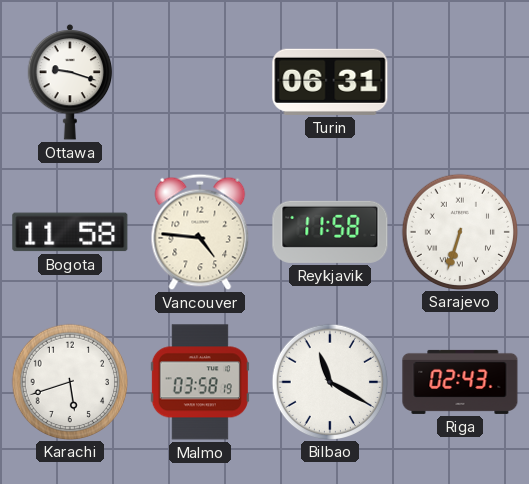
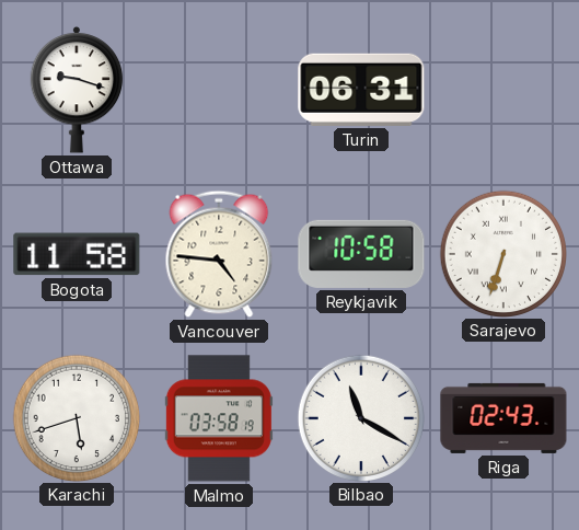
Reykjavik: 11:58 -> 10:58 (361, 254)
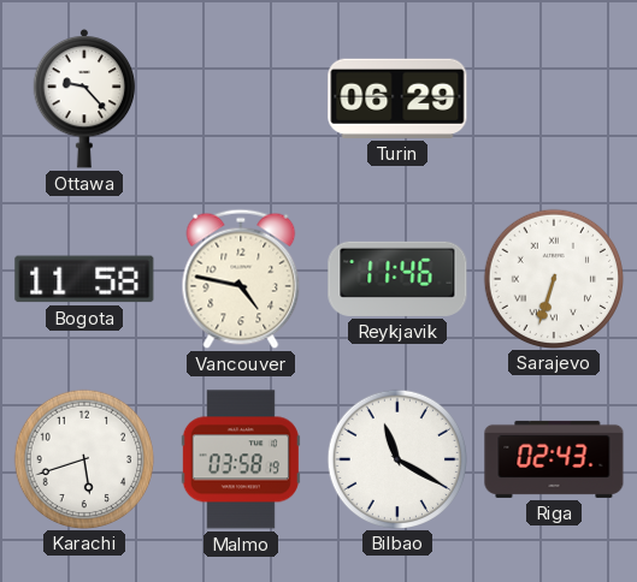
Ottawa: 9:18 -> 9:23 (84, 99)
Turin: 06:31 -> 06:29 (397, 99)
Vancouver: 4:46 -> 4:47 (241, 279)
Reykjavik: 10:58 -> 11:46 (397, 279)
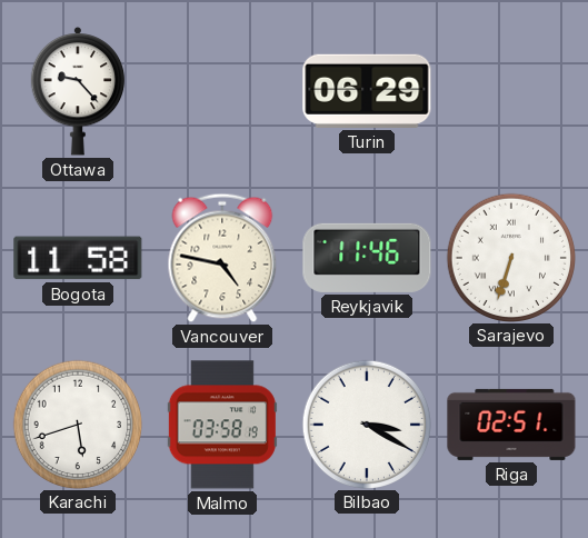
Bilbao: 11:20 -> 3:20 (366, 424)
Riga: 02:43 -> 02:51 (511, 425)
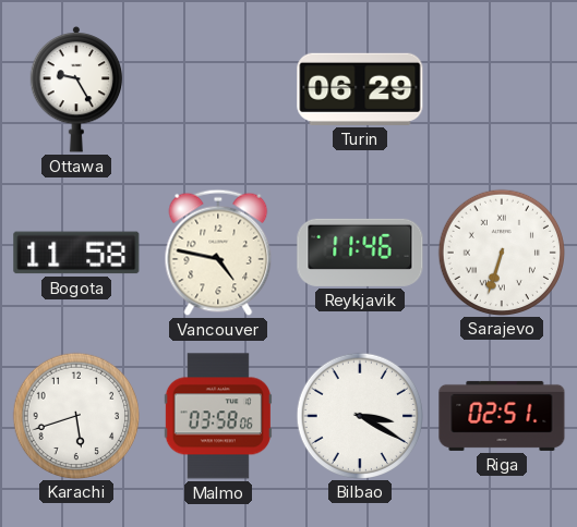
Ottawa: 9:23 -> 9:25 (76, 89)
Malmo: 03:58:19 -> 03:58:06 (218, 416)
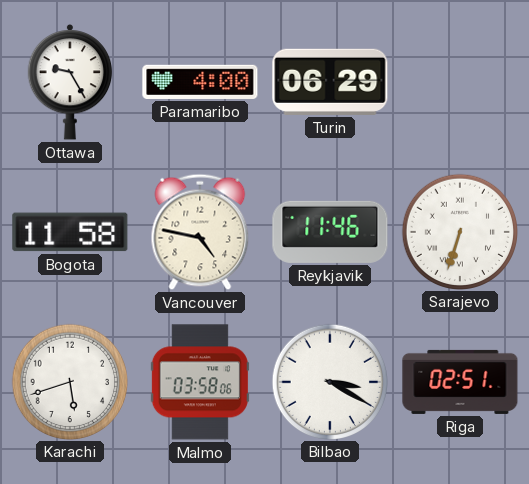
Paramaribo: none -> 4:00 (200, 82)
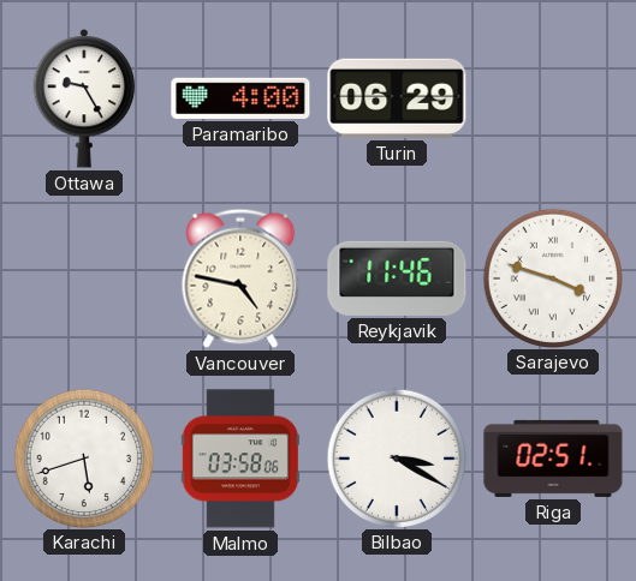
Bogota: 11:58 -> none (70, 232)
Sarajevo: 6:33 -> 3:48 (552, 277)
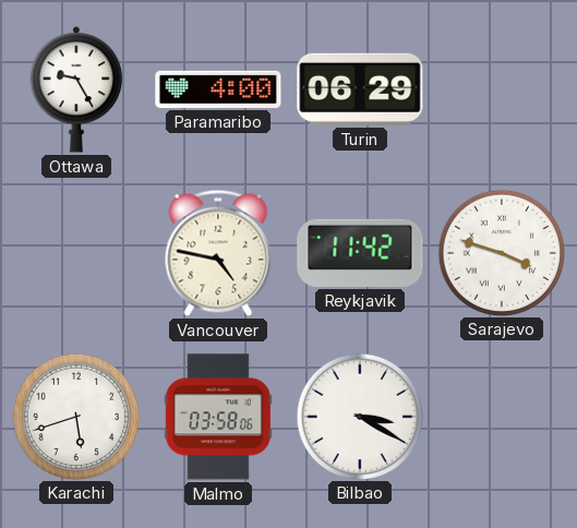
Reykjavik: 11:46 -> 11:42 (360, 253)
Riga: 02:51 -> none (553, 459)
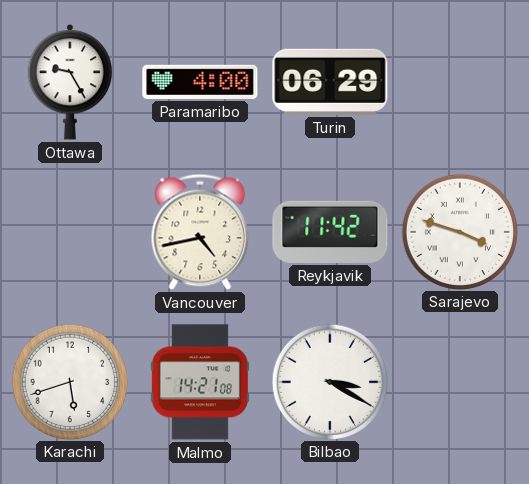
Vancouver: 4:47 -> 4:43 (200, 232)
Malmo: 03:58 -> 14:21 (200, 382)
